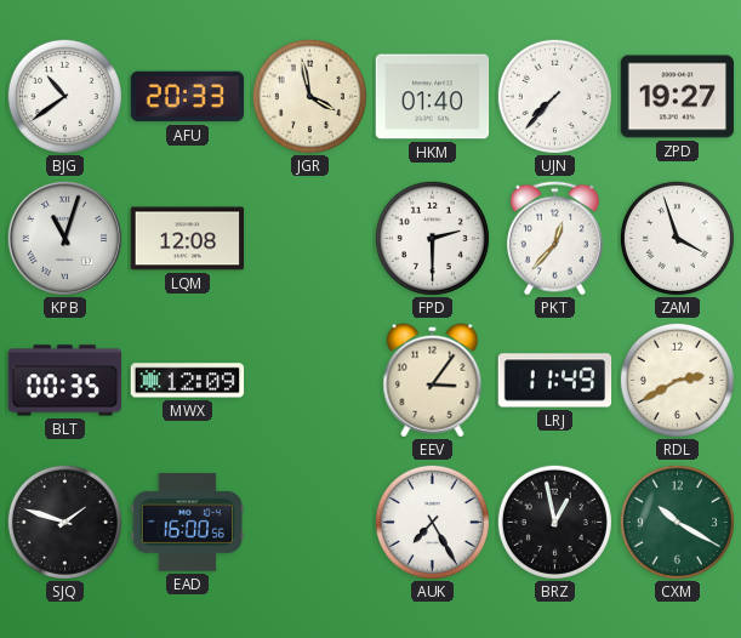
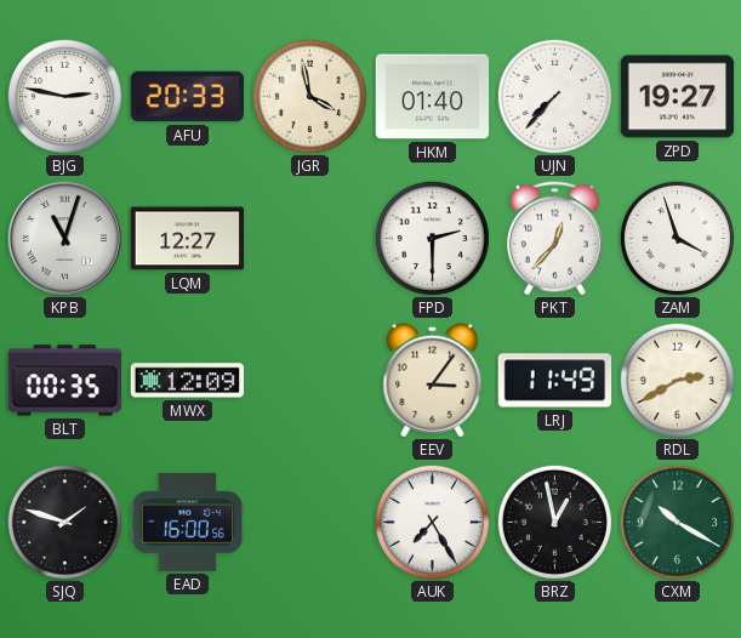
BJG: 10:39 -> 2:47 (64, 96)
LQM: 12:08 -> 12:27 (188, 239)
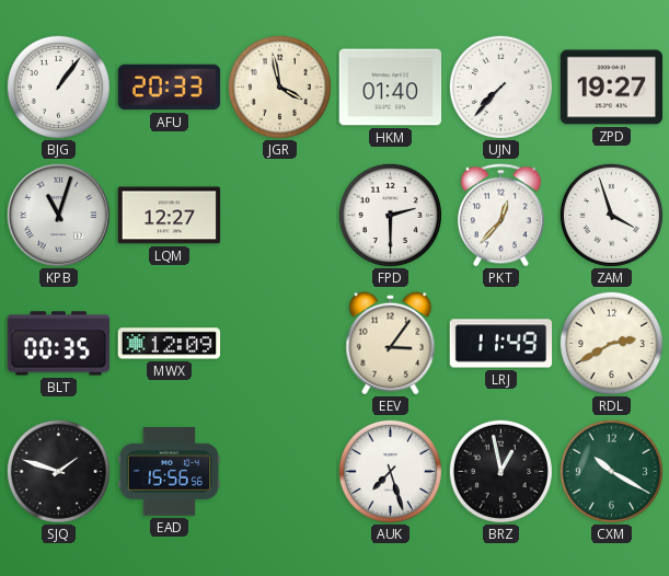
BJG: 2:47 -> 1:06 (58, 87)
EAD: 16:00 -> 15:56 (170, 472)
AUK: 7:25 -> 7:27 (390, 471)
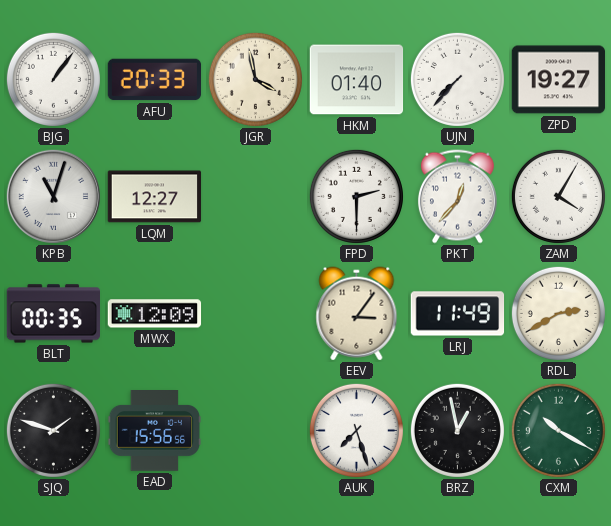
ZAM: 3:57 -> 4:05 (558, 196)
